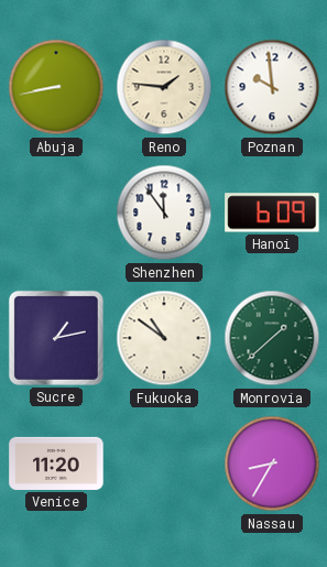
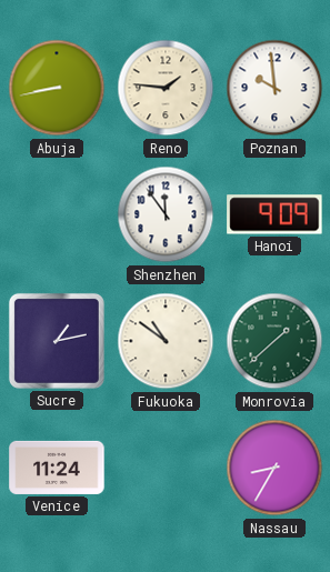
Hanoi: 6:09 -> 9:09 (274, 214)
Venice: 11:20 -> 11:24 (57, 468)
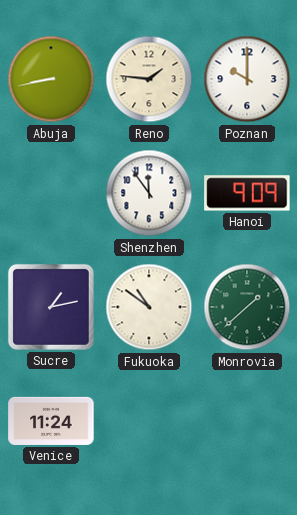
Poznan: 9:59 -> 10:00 (247, 79)
Nassau: 8:35 -> none (274, 468)
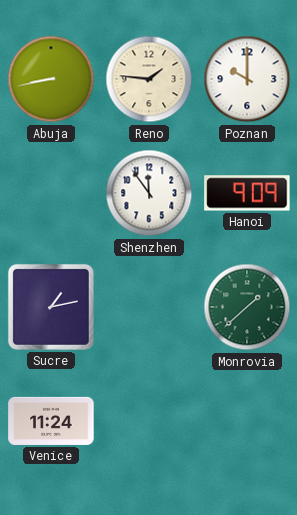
Fukuoka: 10:51 -> none (149, 307)
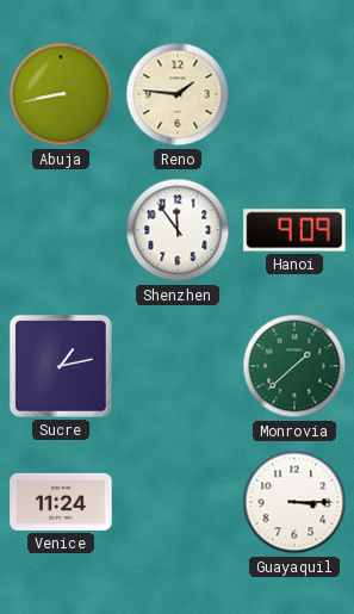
Poznan: 10:00 -> none (247, 79)
Guayaquil: none -> 3:15 (294, 502)
